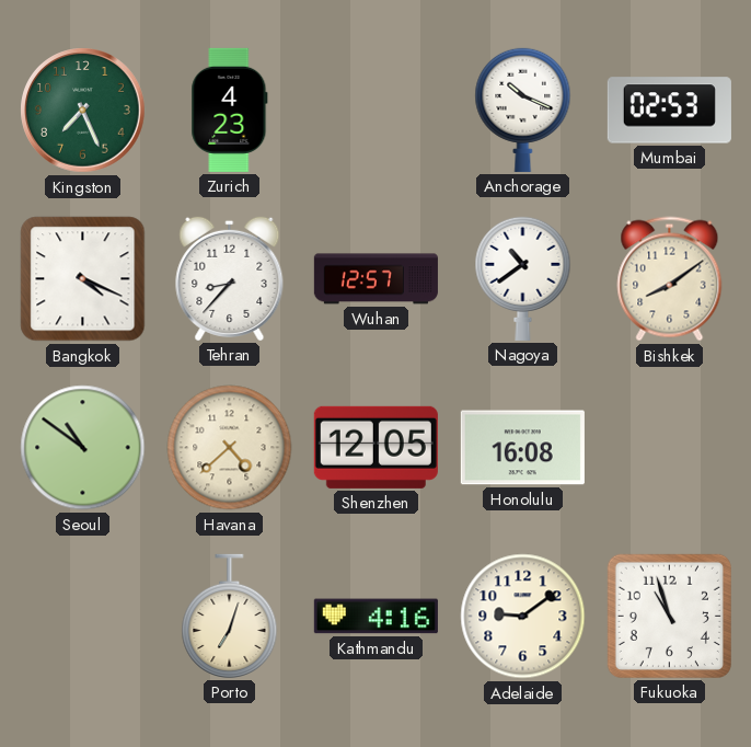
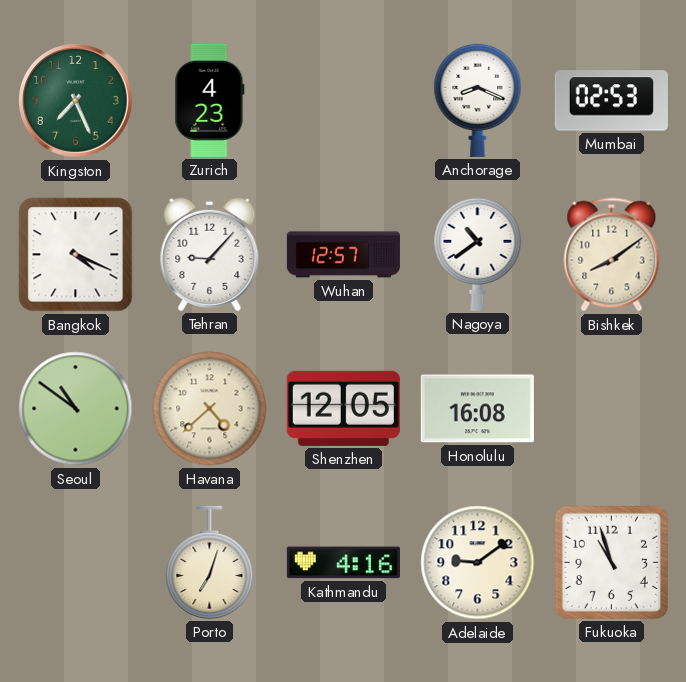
Anchorage: 10:19 -> 8:19 (478, 100)
Tehran: 8:37 -> 9:07 (210, 254)
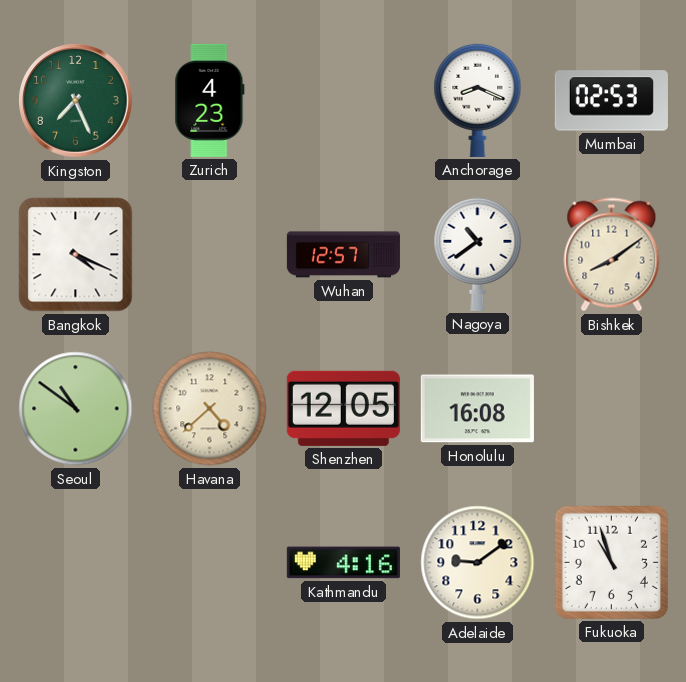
Tehran: 9:07 -> none (210, 254)
Porto: 7:03 -> none (210, 562)
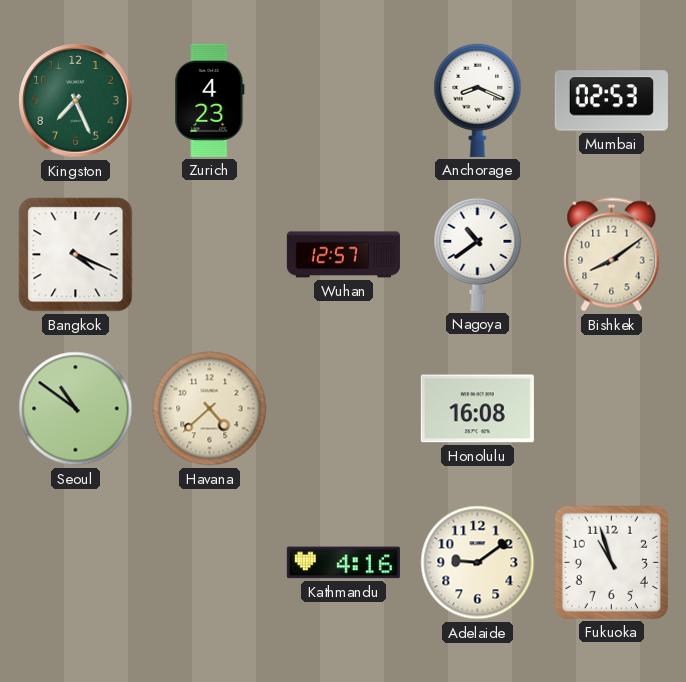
Shenzhen: 12:05 -> none (343, 408)
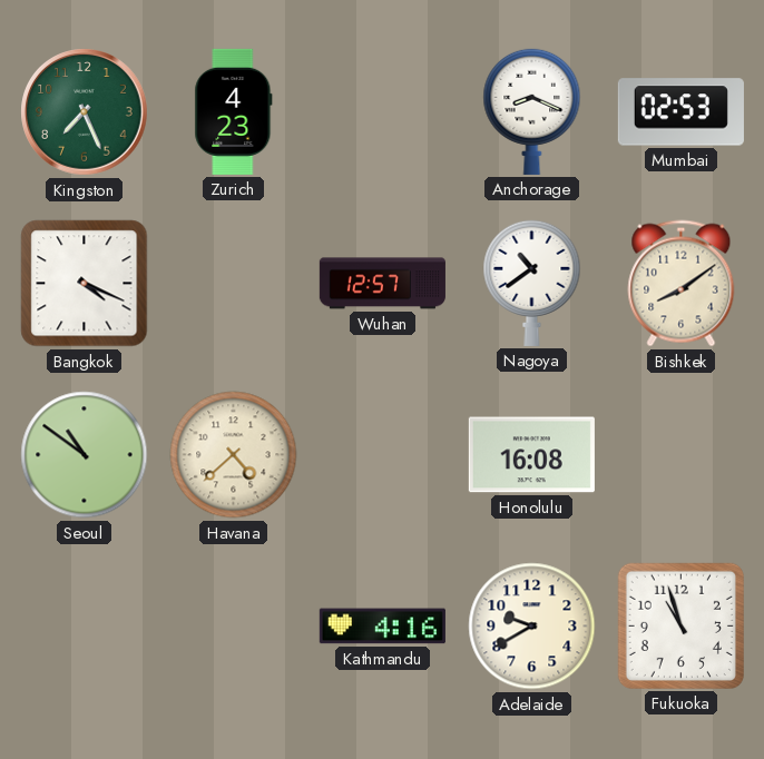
Adelaide: 9:09 -> 9:40 (532, 627)
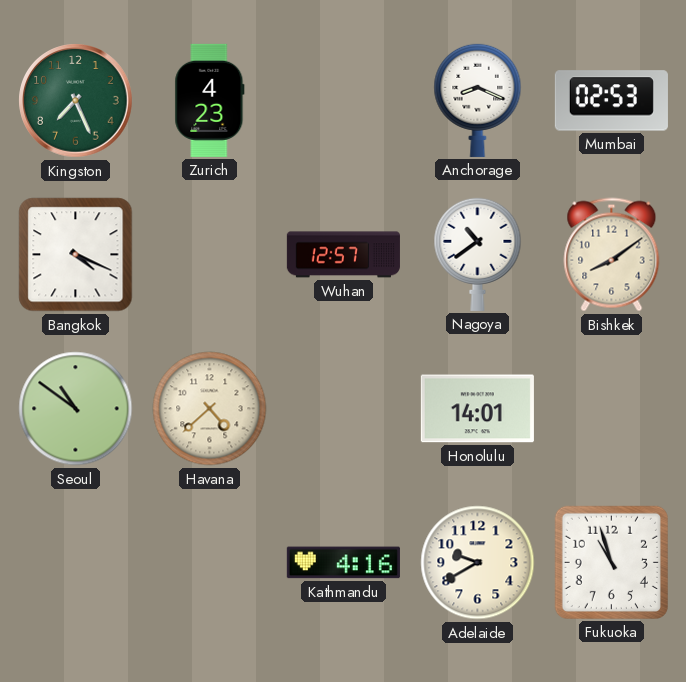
Honolulu: 16:08 -> 14:01 (477, 409)
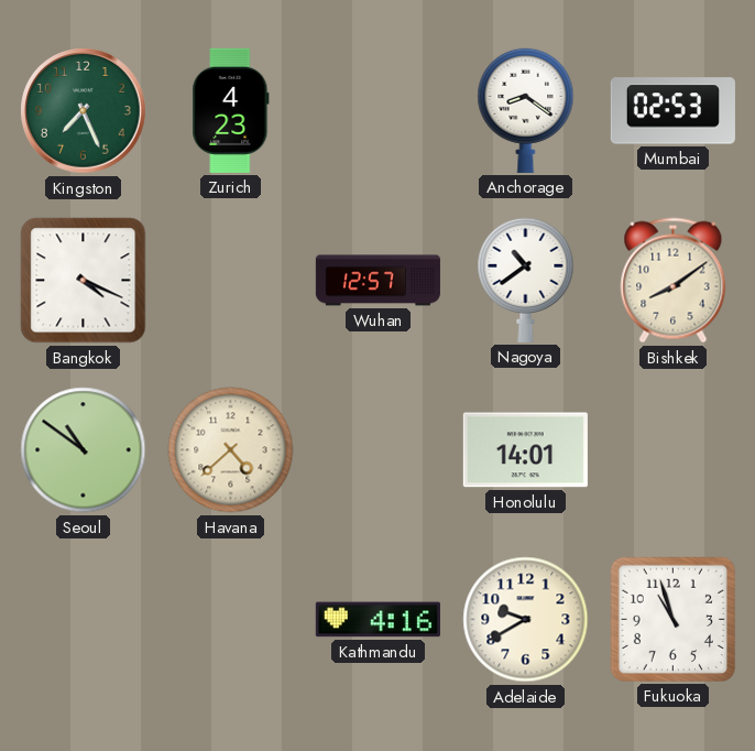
Anchorage: 8:19 -> 8:21 (526, 110)
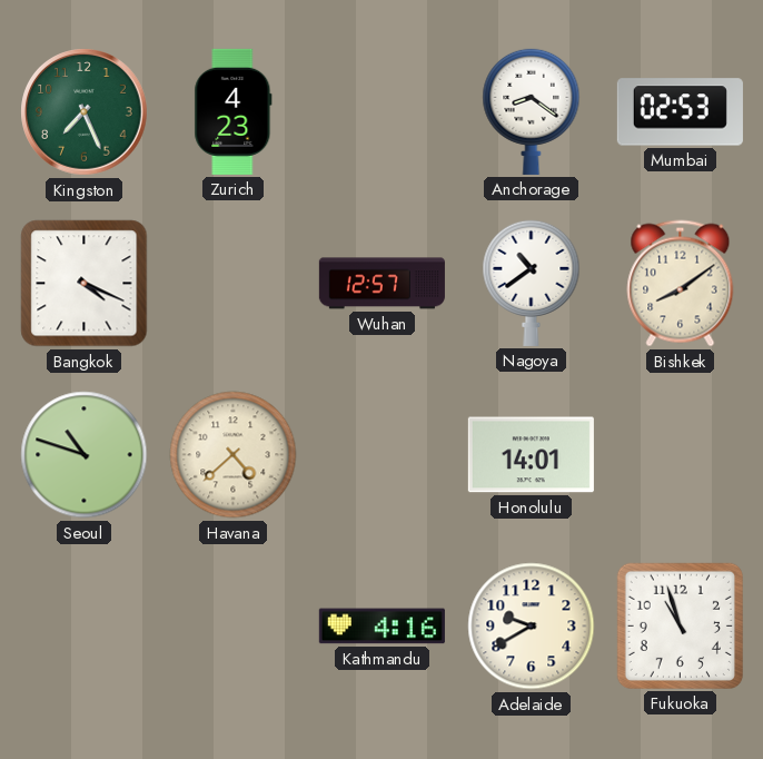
Seoul: 10:51 -> 10:48 (85, 455)
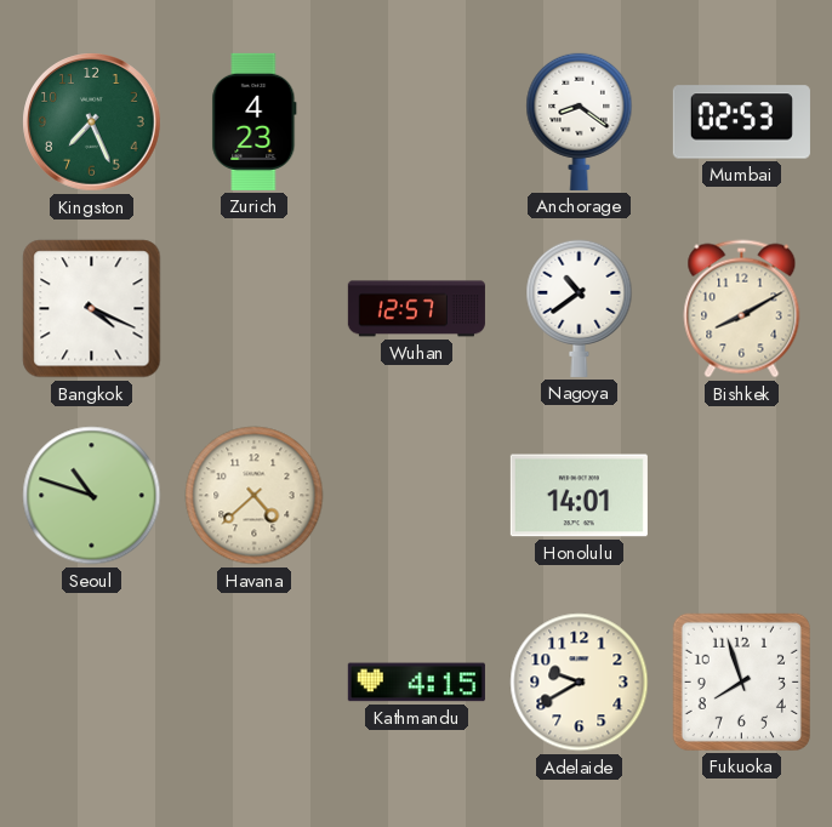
Bishkek: 8:09 -> 8:10 (742, 309)
Kathmandu: 4:16 -> 4:15 (416, 683)
Fukuoka: 10:57 -> 7:57 (741, 681)
